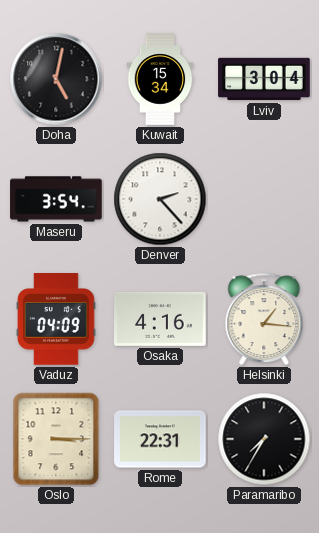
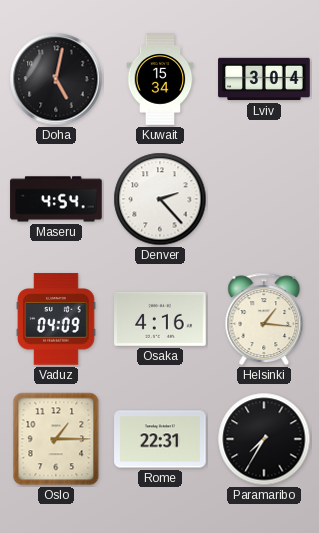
Maseru: 3:54 -> 4:54 (56, 199)
Oslo: 3:15 -> 1:15 (56, 439)
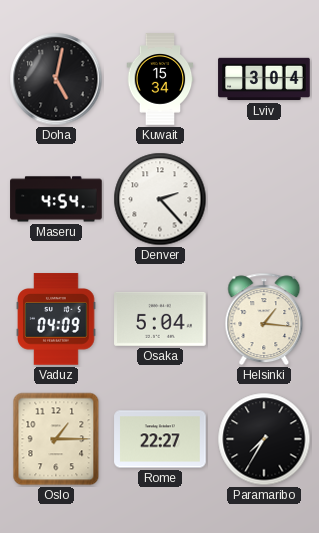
Osaka: 4:16 -> 5:04 (160, 319)
Rome: 22:31 -> 22:27 (160, 439)
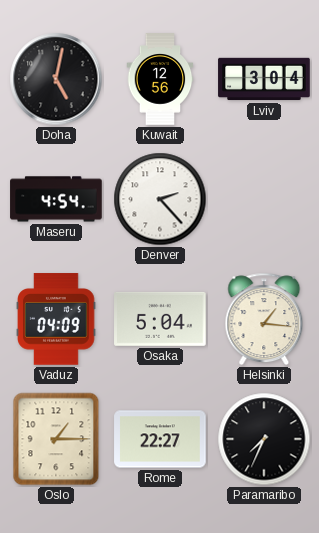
Kuwait: 15:34 -> 12:56 (160, 79)
Paramaribo: 7:35 -> 7:34 (264, 439)
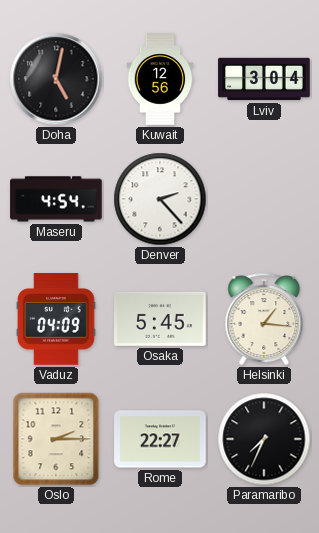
Osaka: 5:04 -> 5:45 (160, 319)
Oslo: 1:15 -> 2:15 (56, 439)
